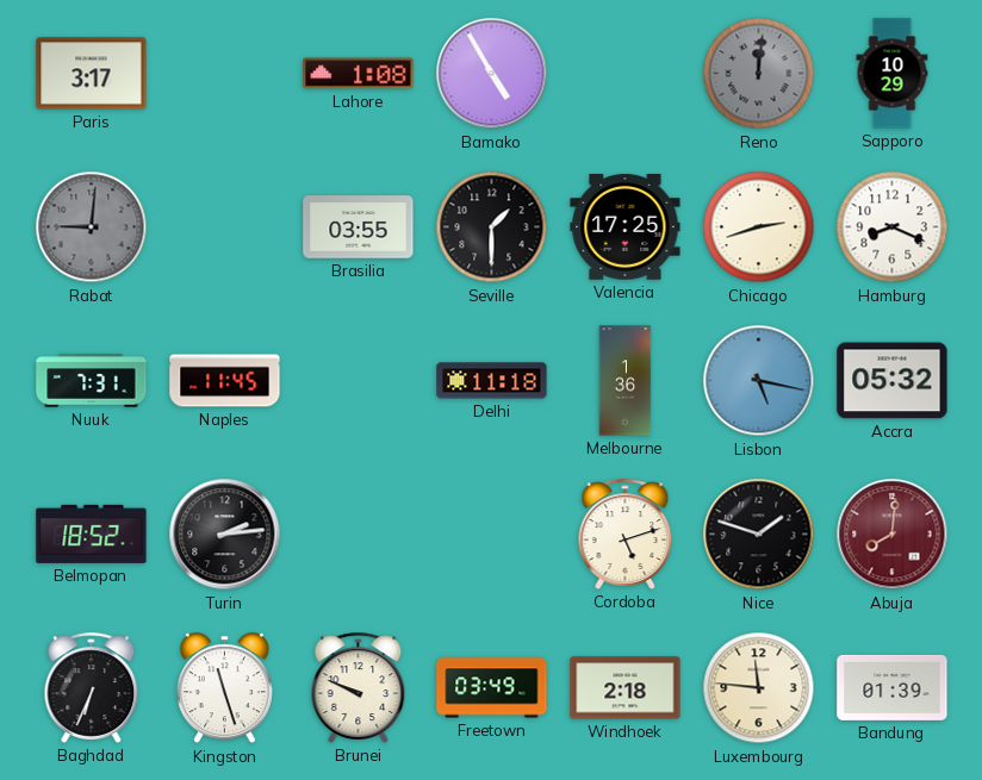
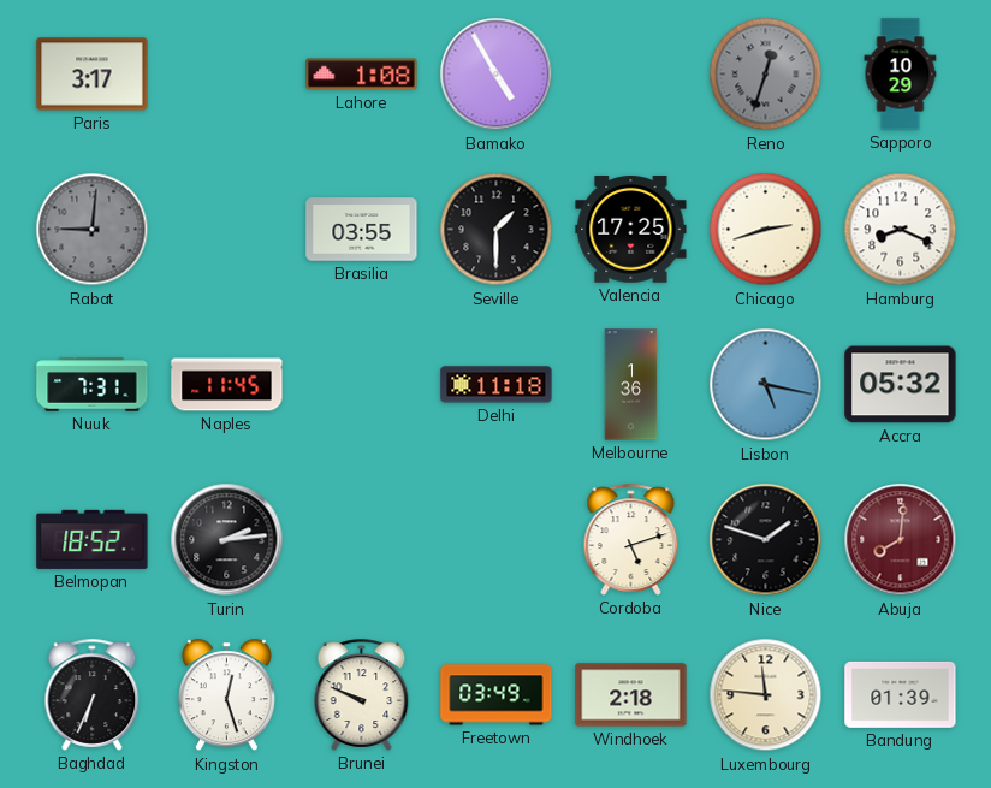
Reno: 12:01 -> 12:33 (766, 75)
Kingston: 11:27 -> 12:27 (226, 695)
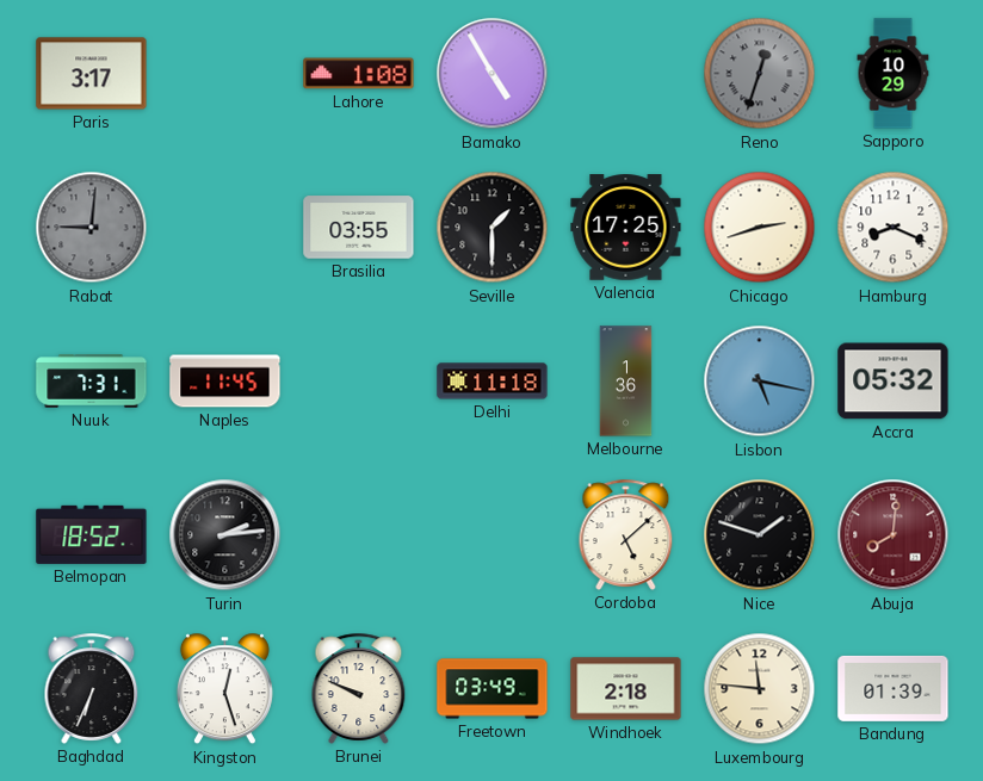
Cordoba: 5:12 -> 5:08 (626, 534)
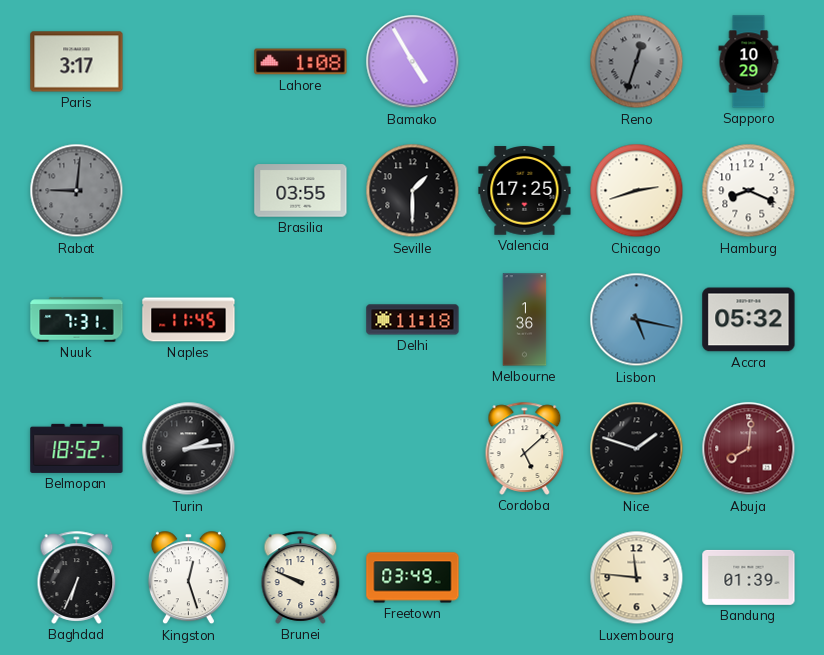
Windhoek: 2:18 -> none (626, 689)
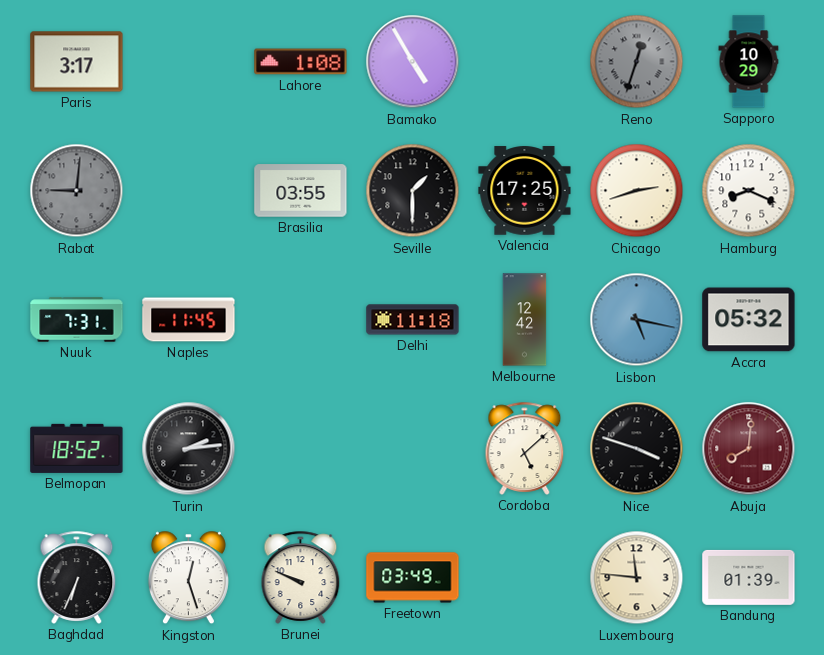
Melbourne: 1:36 -> 12:42 (525, 320)
Nice: 1:48 -> 3:48 (637, 449)
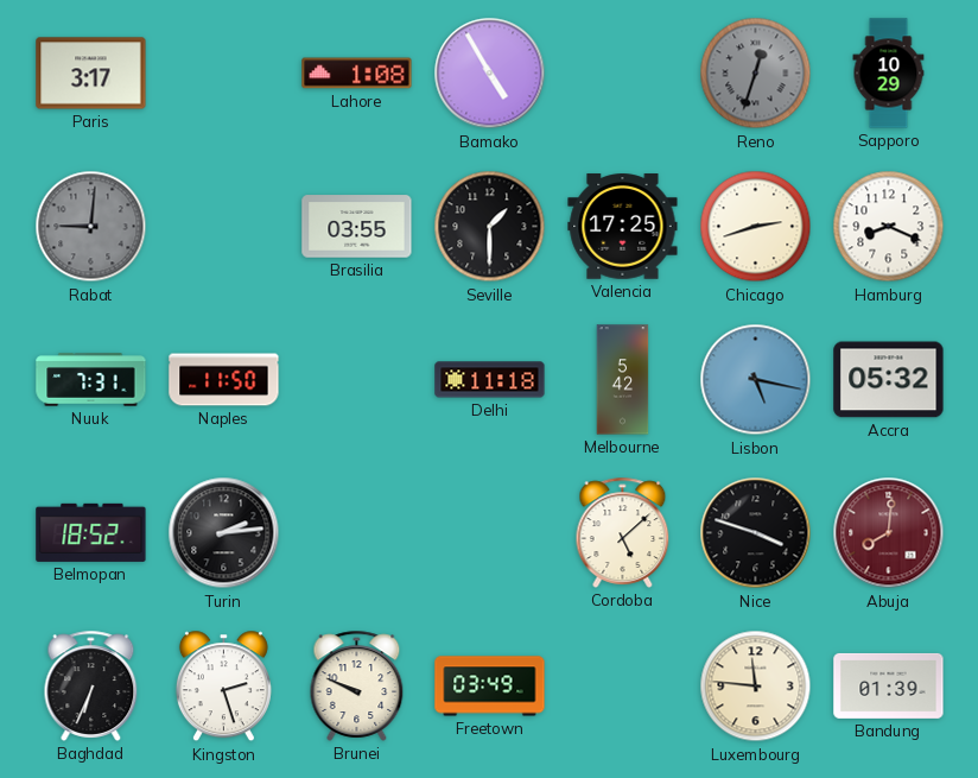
Naples: 11:45 -> 11:50 (224, 380)
Melbourne: 12:42 -> 5:42 (623, 380)
Kingston: 12:27 -> 2:27 (223, 687)
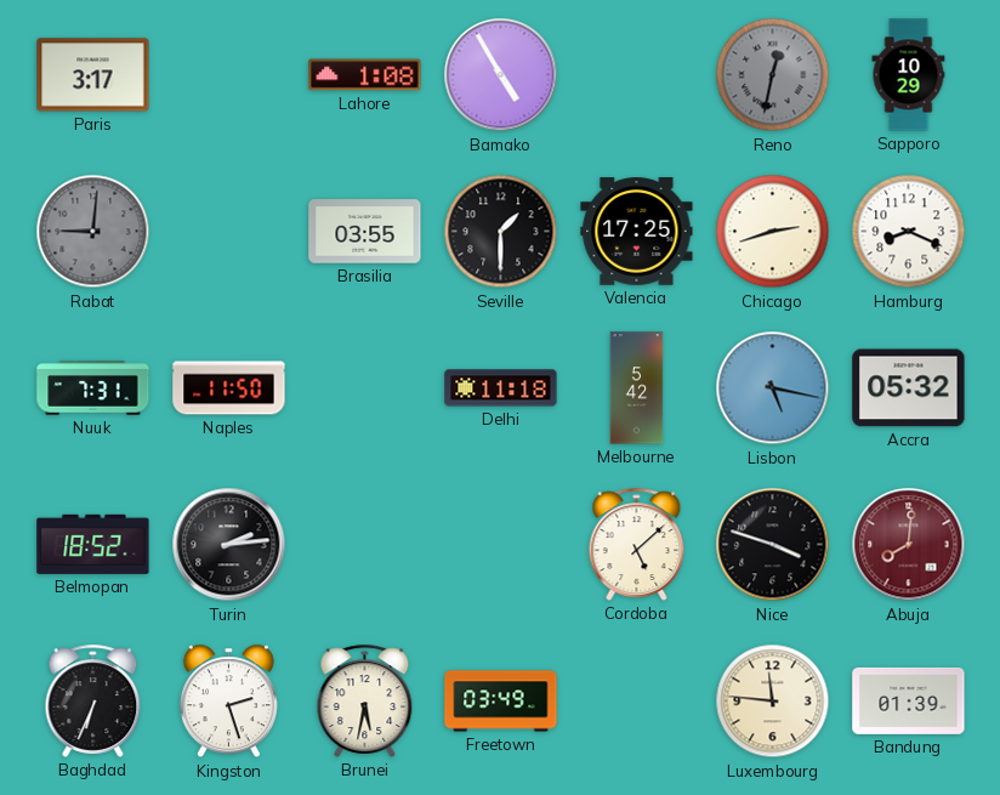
Reno: 12:33 -> 12:32 (773, 75)
Brunei: 9:49 -> 5:32 (365, 700)
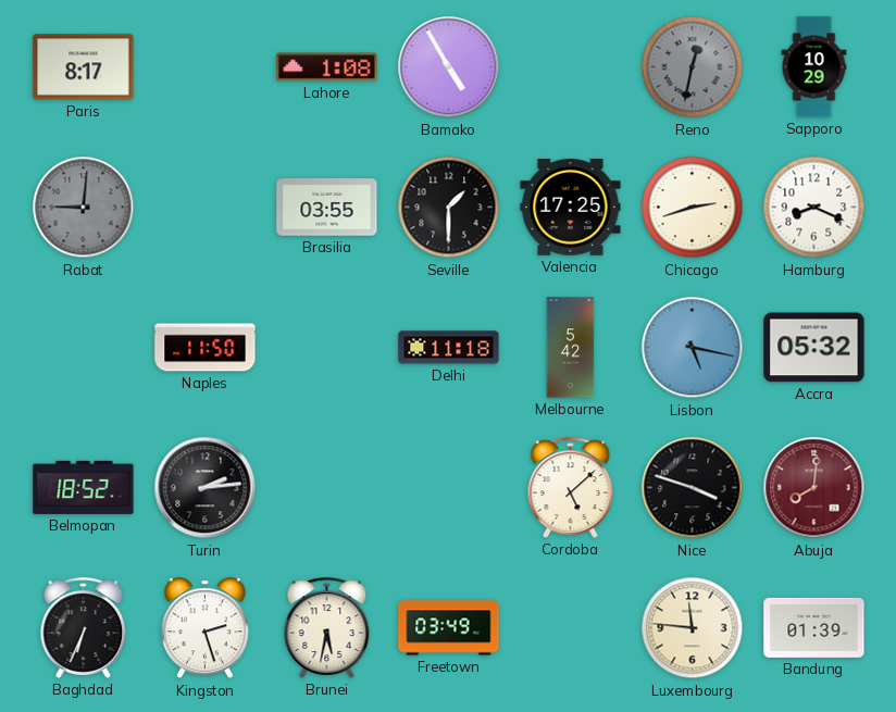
Paris: 3:17 -> 8:17 (84, 67)
Nuuk: 7:31 -> none (93, 388)
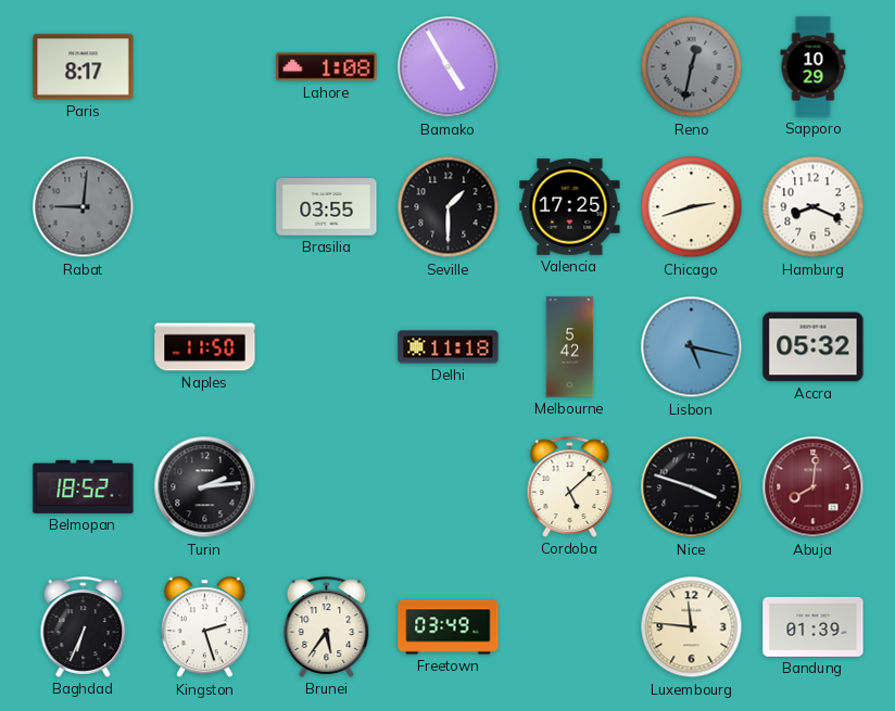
Brunei: 5:32 -> 5:36 (327, 626)
